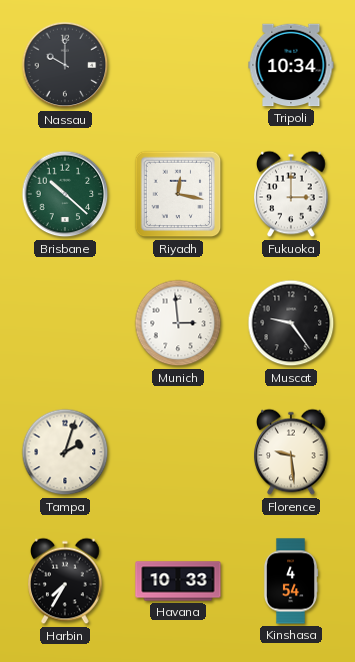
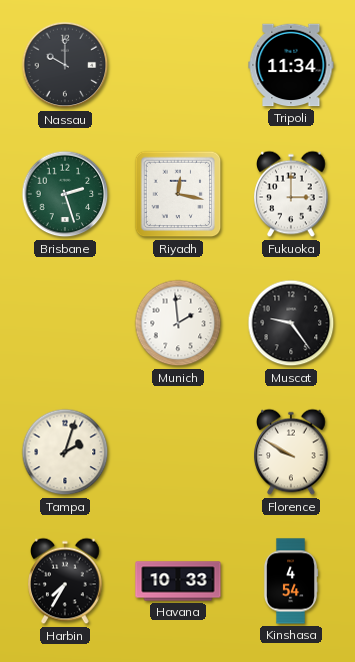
Tripoli: 10:34 -> 11:34 (291, 65)
Brisbane: 10:22 -> 2:27 (65, 194)
Munich: 2:59 -> 1:59 (178, 323)
Florence: 9:29 -> 9:50 (291, 452)
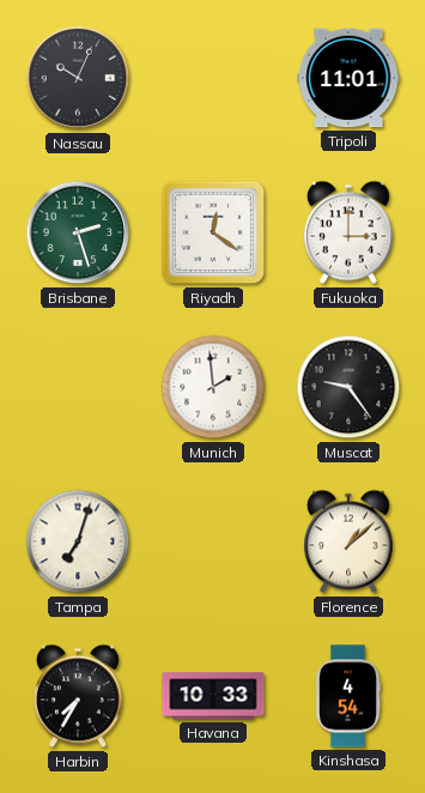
Nassau: 10:00 -> 10:04 (78, 78)
Tripoli: 11:34 -> 11:01 (348, 78)
Riyadh: 12:17 -> 12:21 (213, 232)
Tampa: 2:03 -> 7:03 (78, 541)
Florence: 9:50 -> 1:08 (348, 541)
